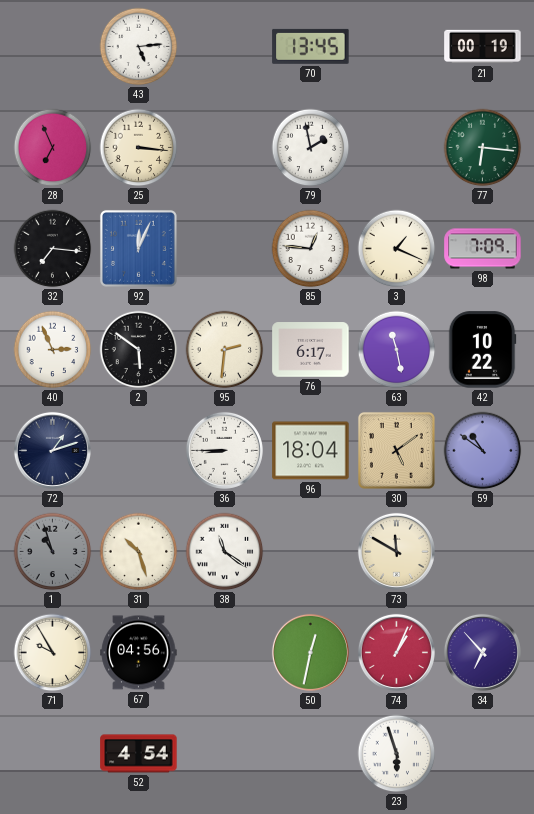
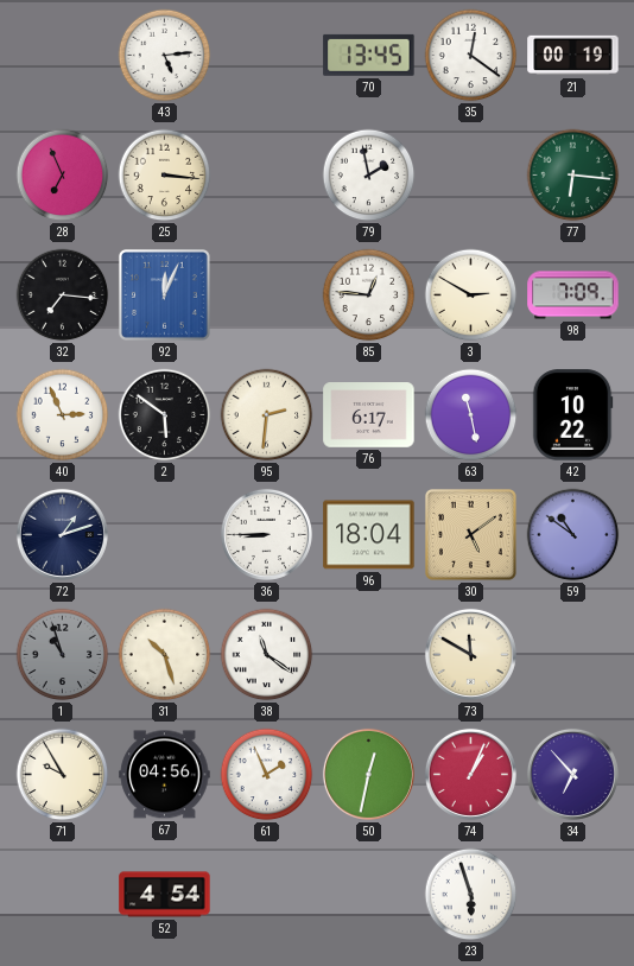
35: none -> 12:21 (471, 56)
3: 1:19 -> 2:50 (471, 295)
61: none -> 1:56 (267, 775)
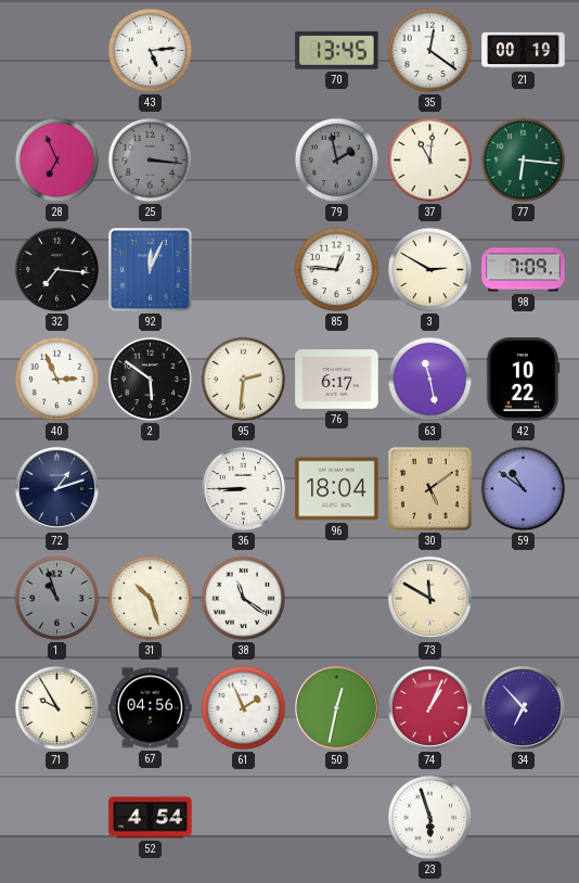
25 dial: cream -> grey (151, 161)
79 dial: white -> grey (337, 161)
37: none -> 11:01 (430, 161)
